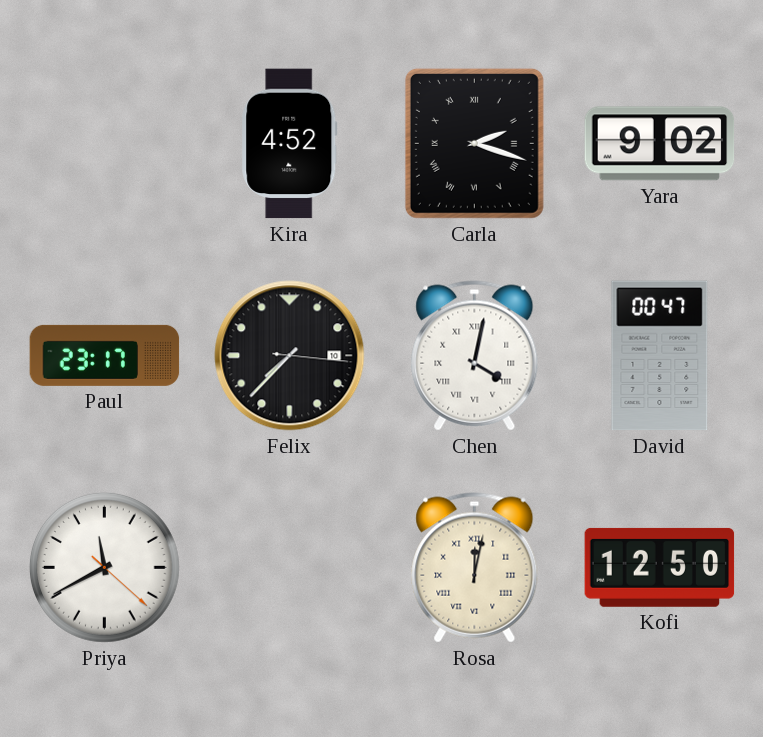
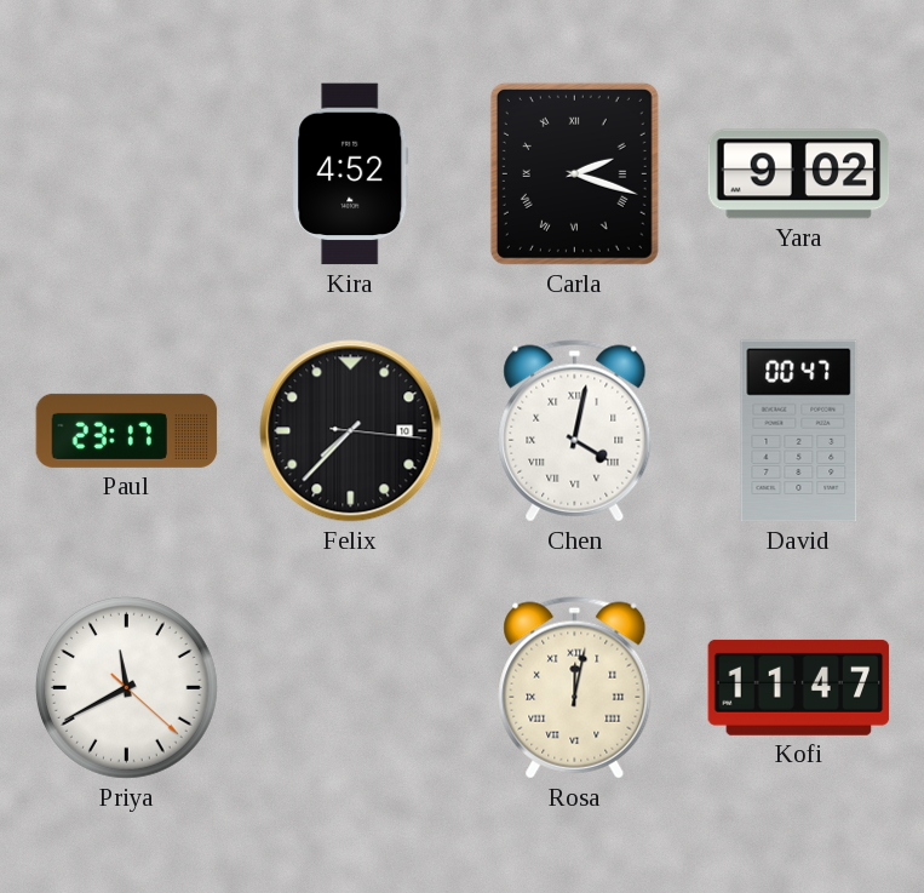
Kofi: 12:50 -> 11:47 (799, 687)
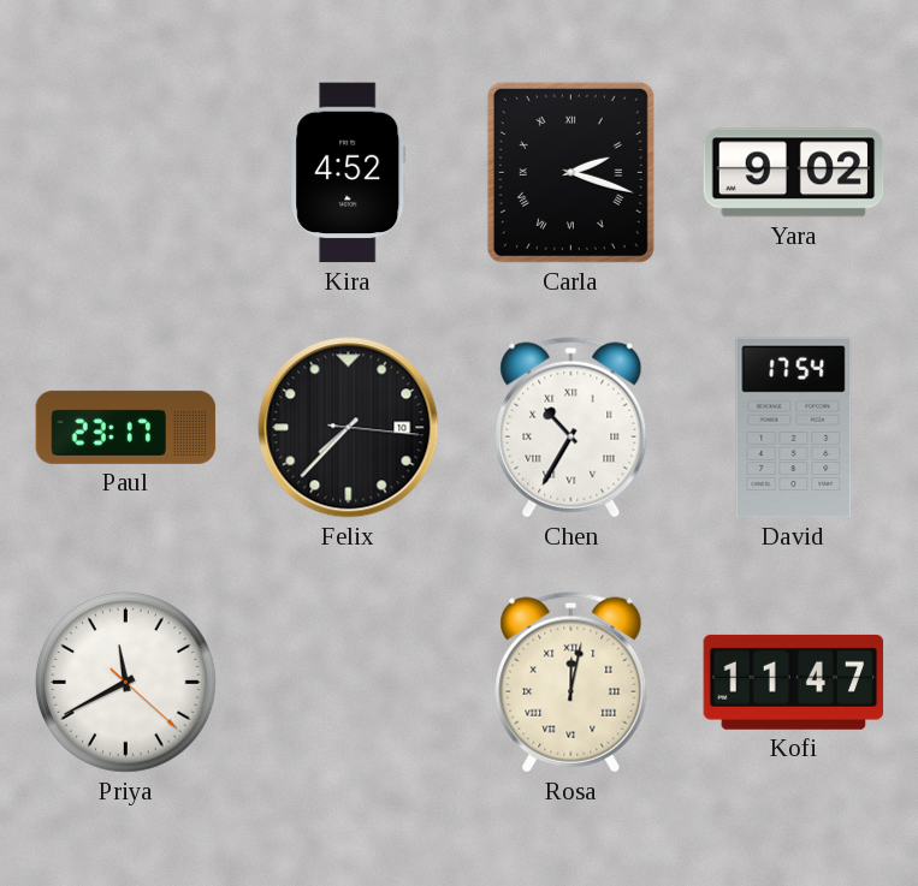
Chen: 4:02 -> 10:35 (571, 428)
David: 00:47 -> 17:54 (794, 428)
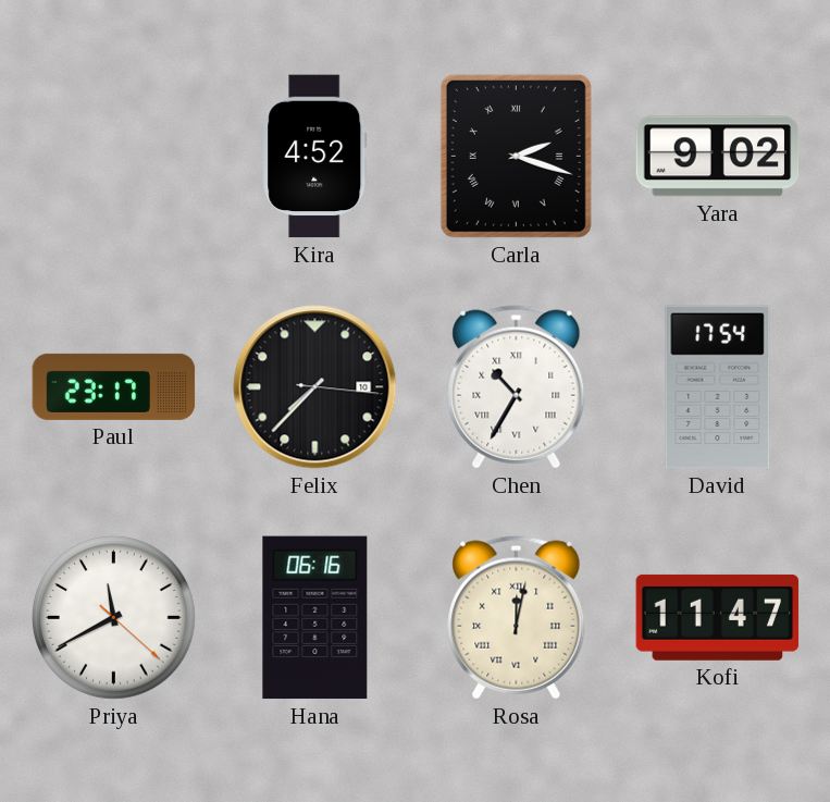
Hana: none -> 06:16 (315, 618)
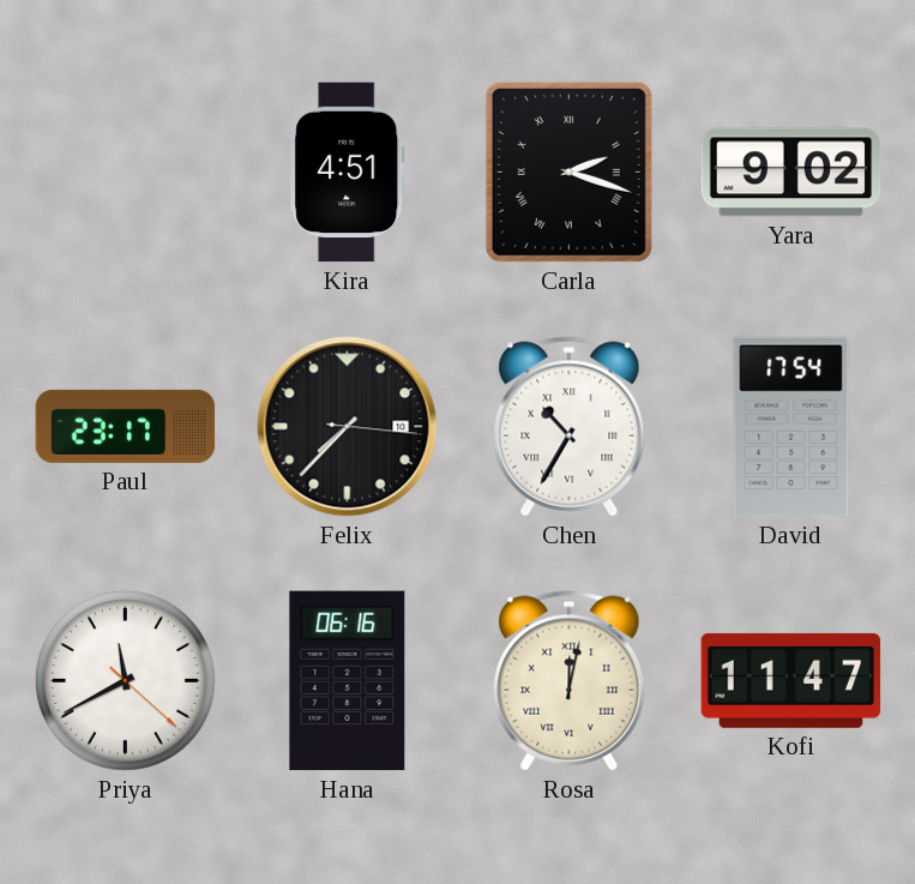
Kira: 4:52 -> 4:51 (348, 173)
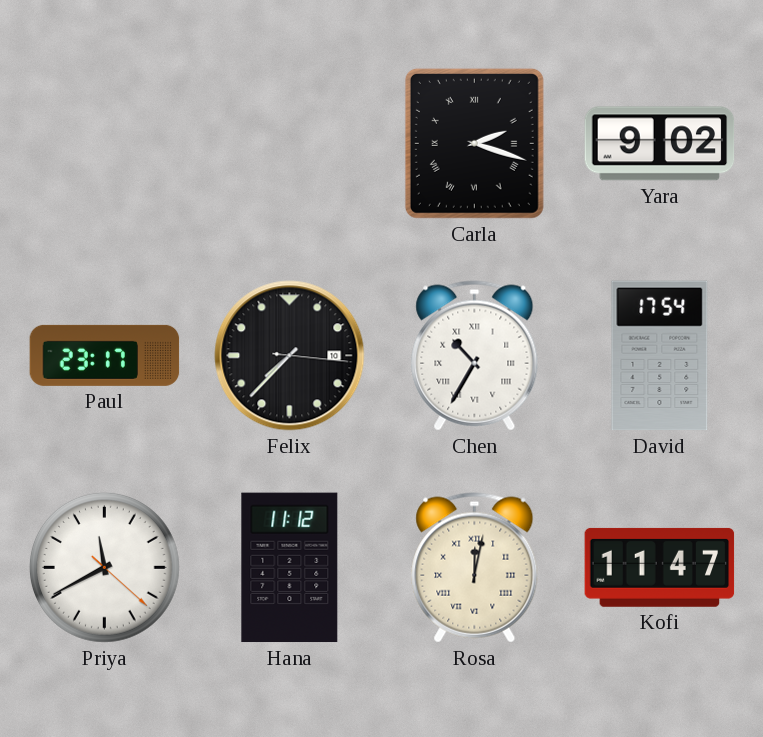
Kira: 4:51 -> none (348, 173)
Hana: 06:16 -> 11:12 (290, 568)
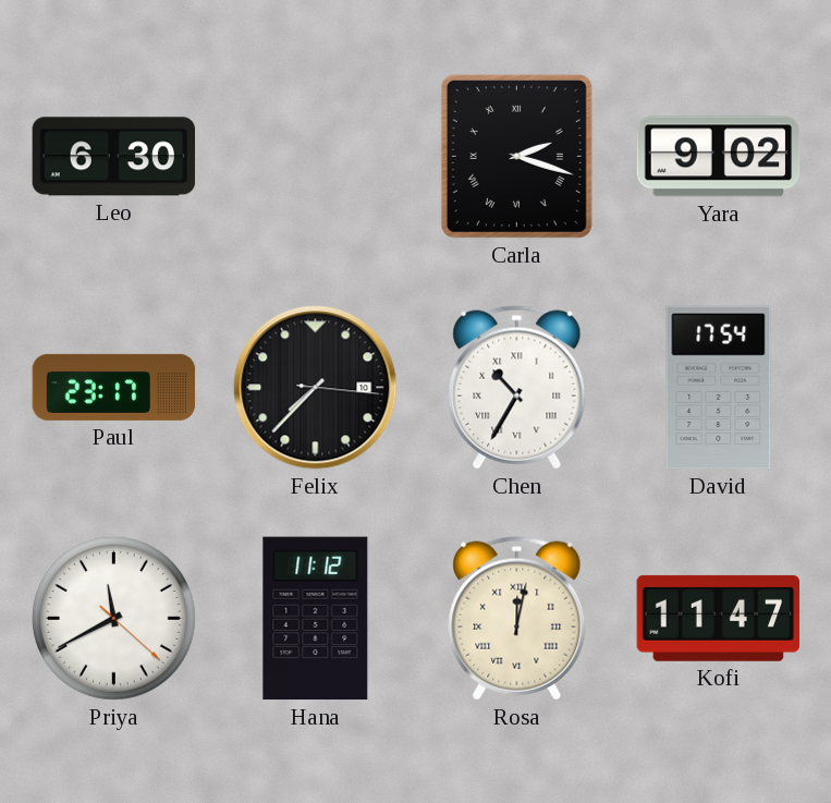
Leo: none -> 6:30 (114, 157)
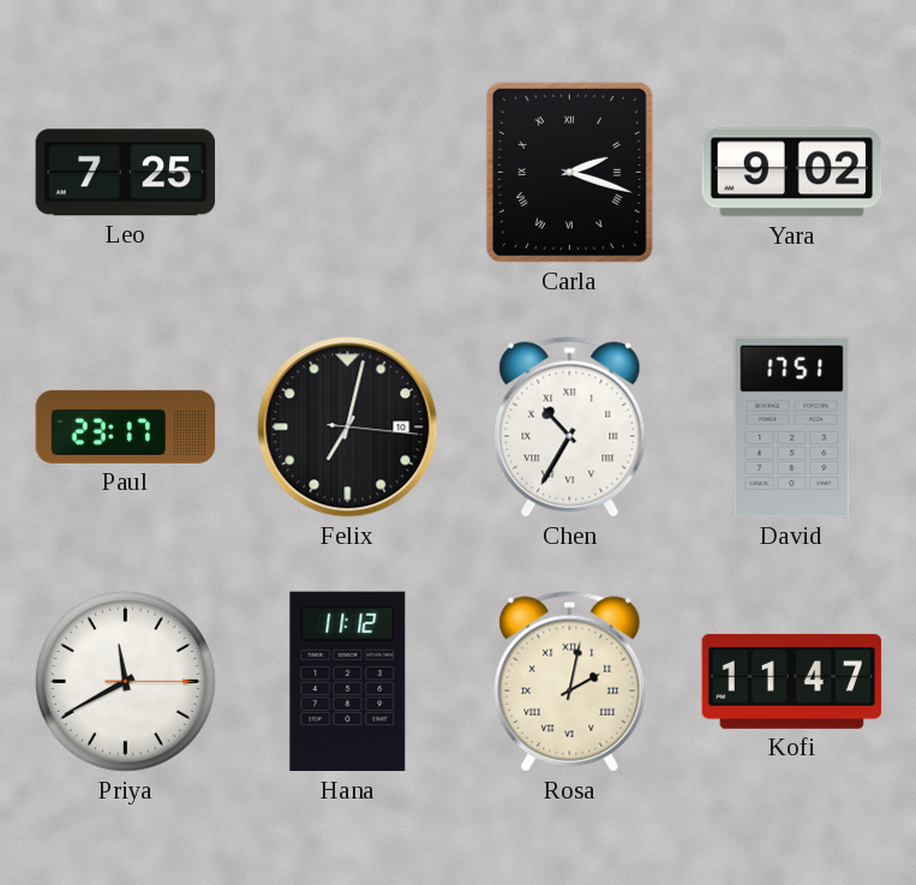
Leo: 6:30 -> 7:25 (126, 173)
Felix: 7:37 -> 7:02 (348, 427)
David: 17:54 -> 17:51 (792, 427)
Priya: 11:40:22 -> 11:40:15 (125, 681)
Rosa: 12:02 -> 2:02 (570, 682)
